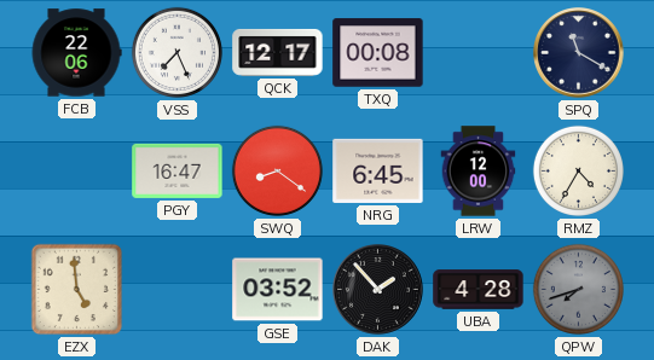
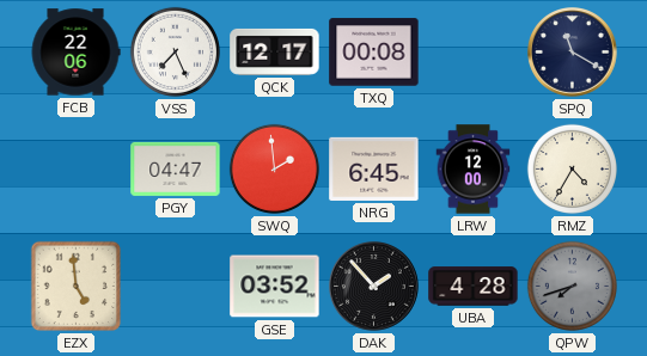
PGY: 16:47 -> 04:47 (176, 168)
SWQ: 8:21 -> 1:59 (274, 168)
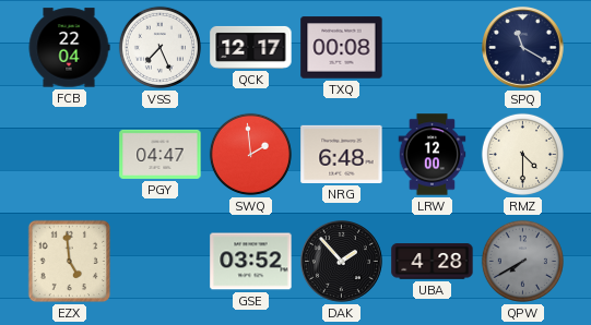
FCB: 22:06 -> 22:04 (69, 48)
NRG: 6:45 -> 6:48 (342, 154)
RMZ: 4:35 -> 4:30 (522, 154)
QPW: 7:42 -> 7:40 (522, 261)
